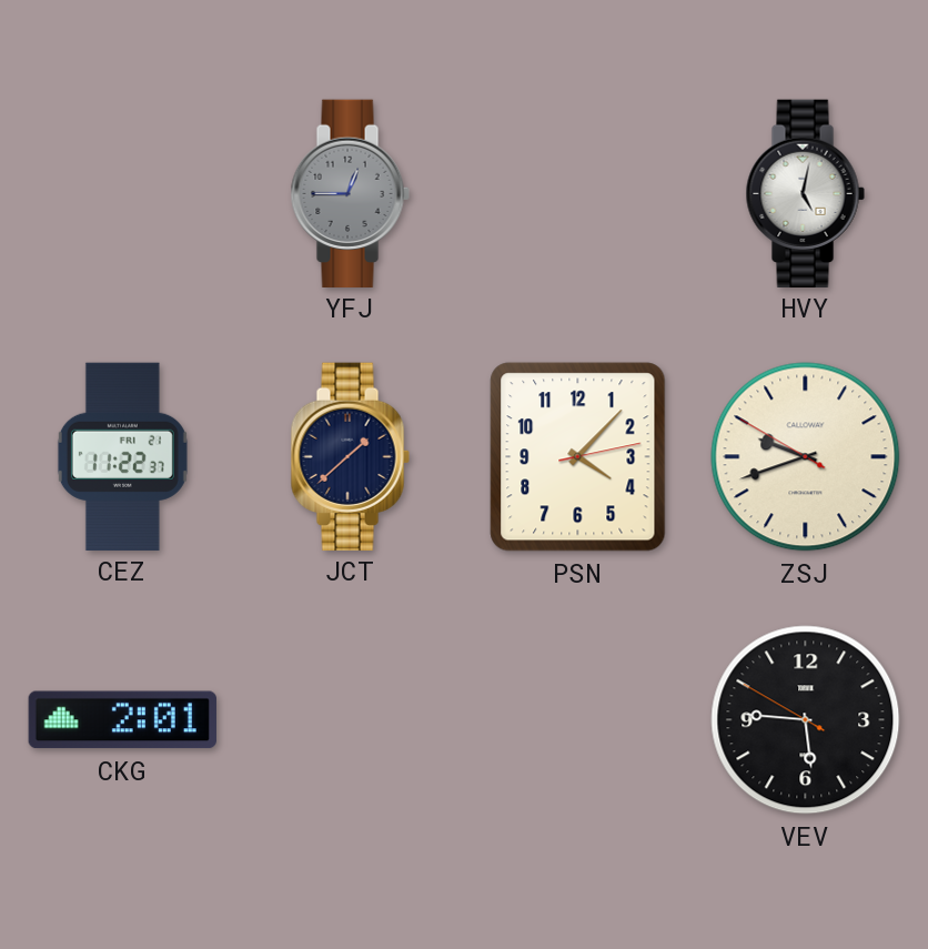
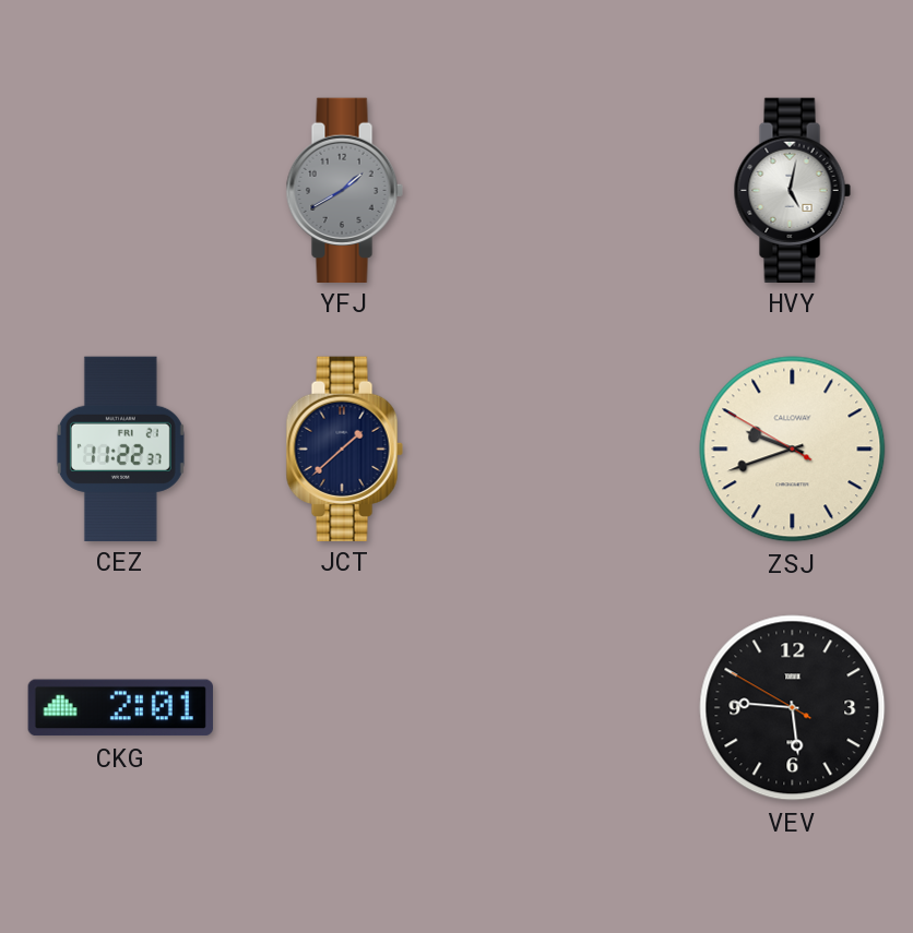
YFJ: 12:45 -> 1:40 (344, 190)
PSN: 4:07 -> none (578, 457)
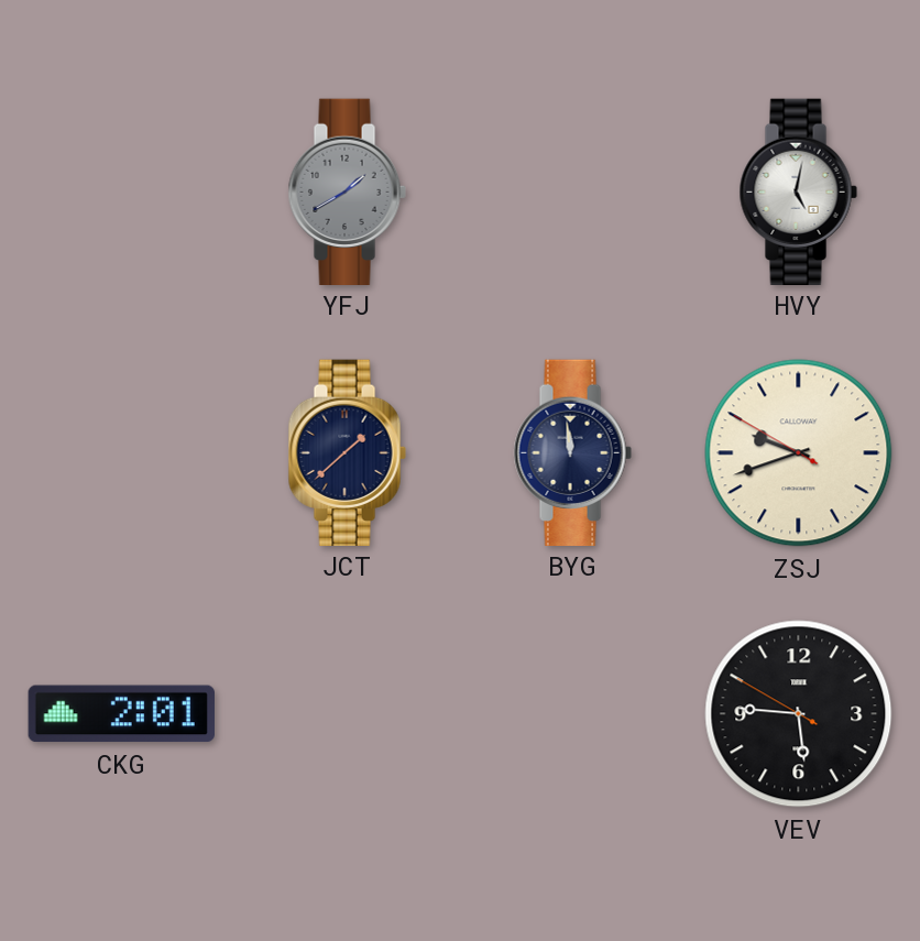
CEZ: 11:22 -> none (120, 448)
BYG: none -> 11:59 (572, 452)
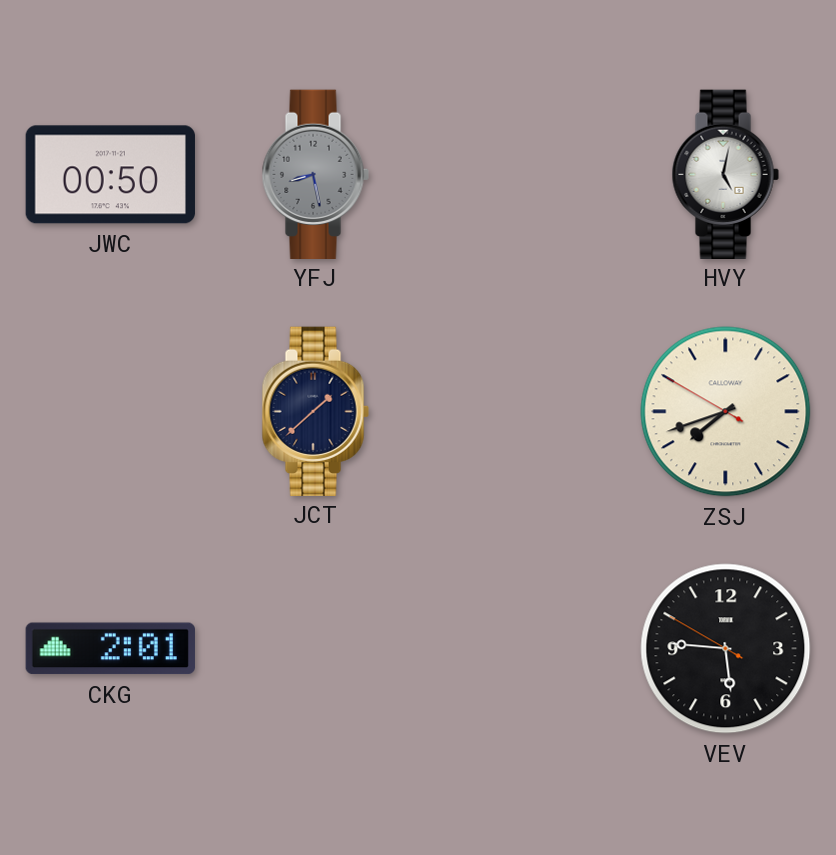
JWC: none -> 00:50 (110, 175)
YFJ: 1:40 -> 8:28 (315, 174)
BYG: 11:59 -> none (572, 452)
ZSJ: 9:41 -> 7:41 (726, 412)
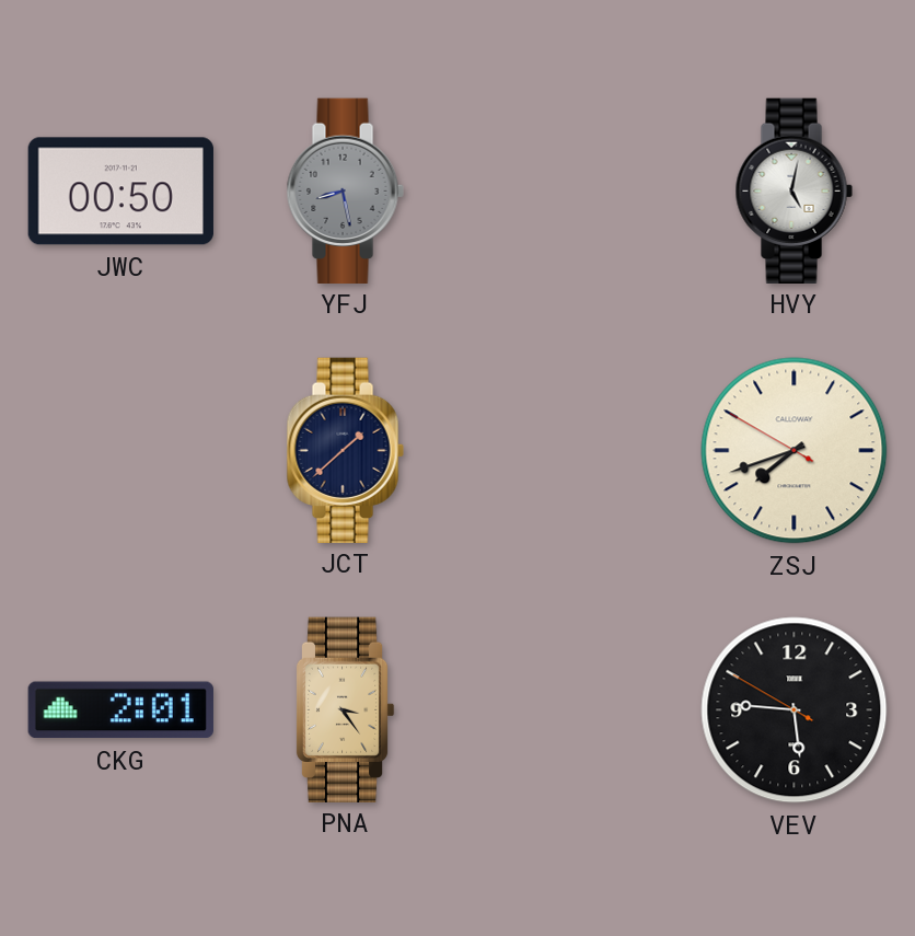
PNA: none -> 3:24 (345, 709)
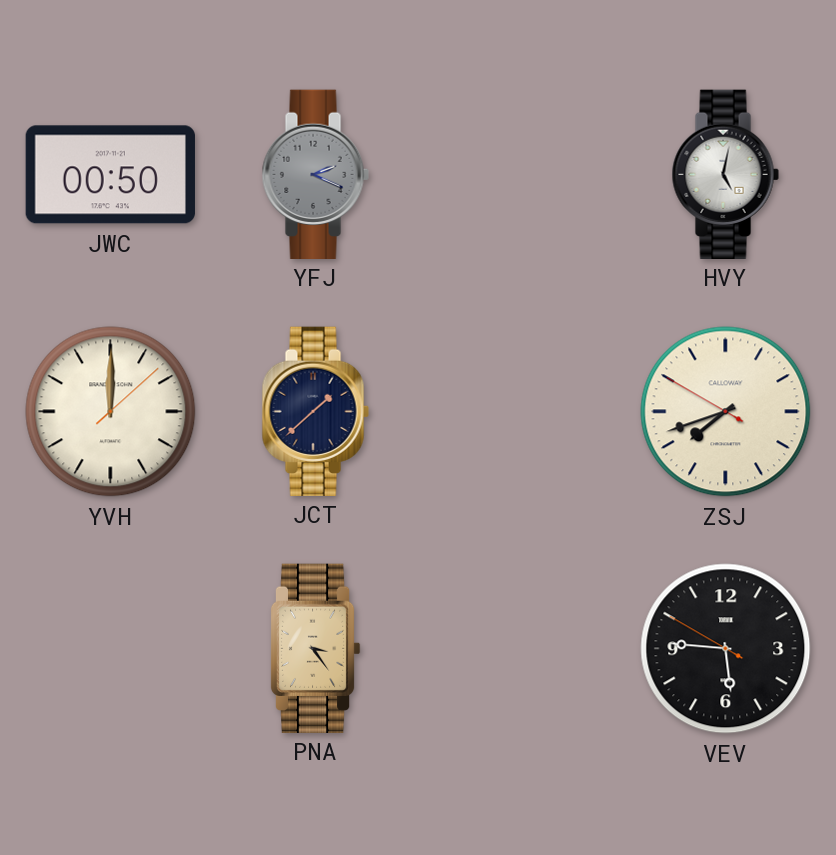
YFJ: 8:28 -> 2:19 (315, 174)
YVH: none -> 12:00 (111, 412)
CKG: 2:01 -> none (120, 710)
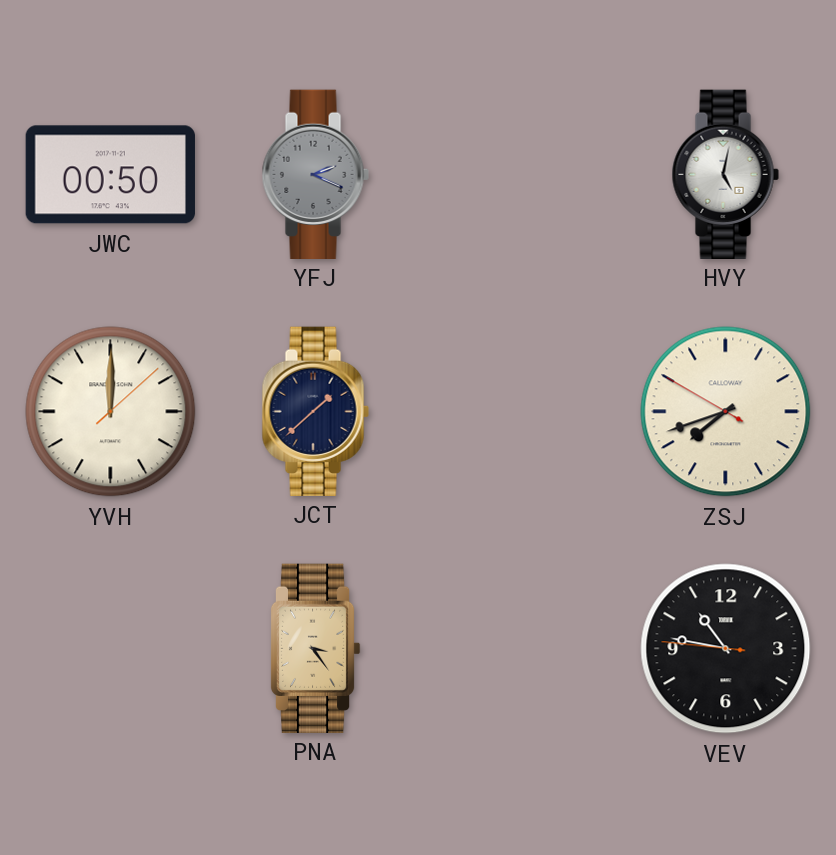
VEV: 5:45 -> 10:46 (726, 649)
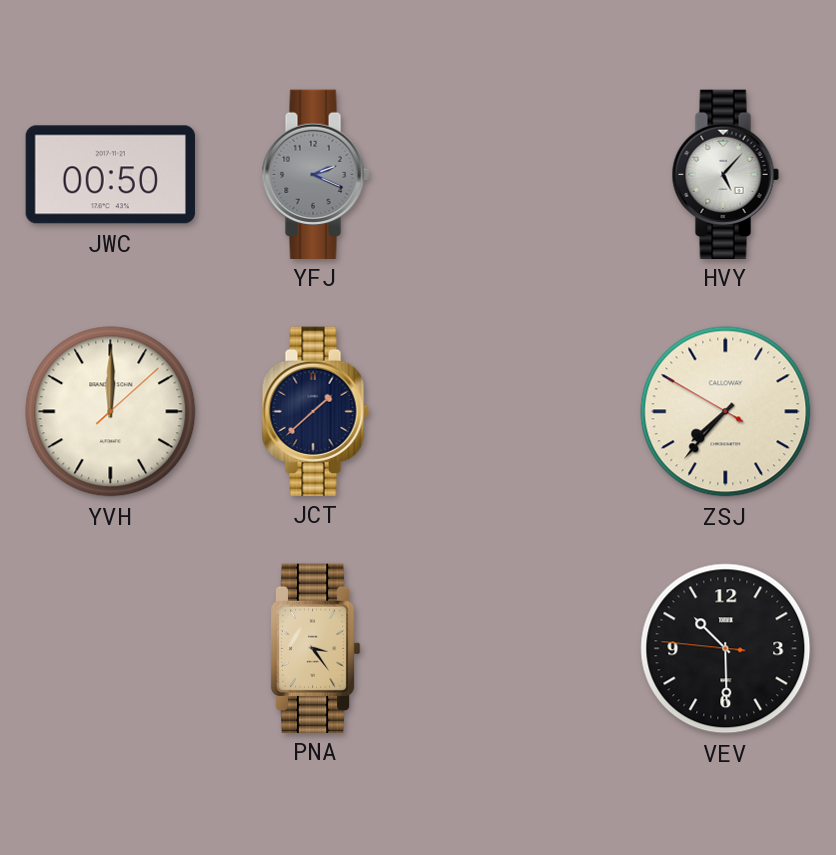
HVY: 5:02 -> 5:07 (725, 174)
ZSJ: 7:41 -> 7:36 (726, 412)
VEV: 10:46 -> 10:29 (726, 649)
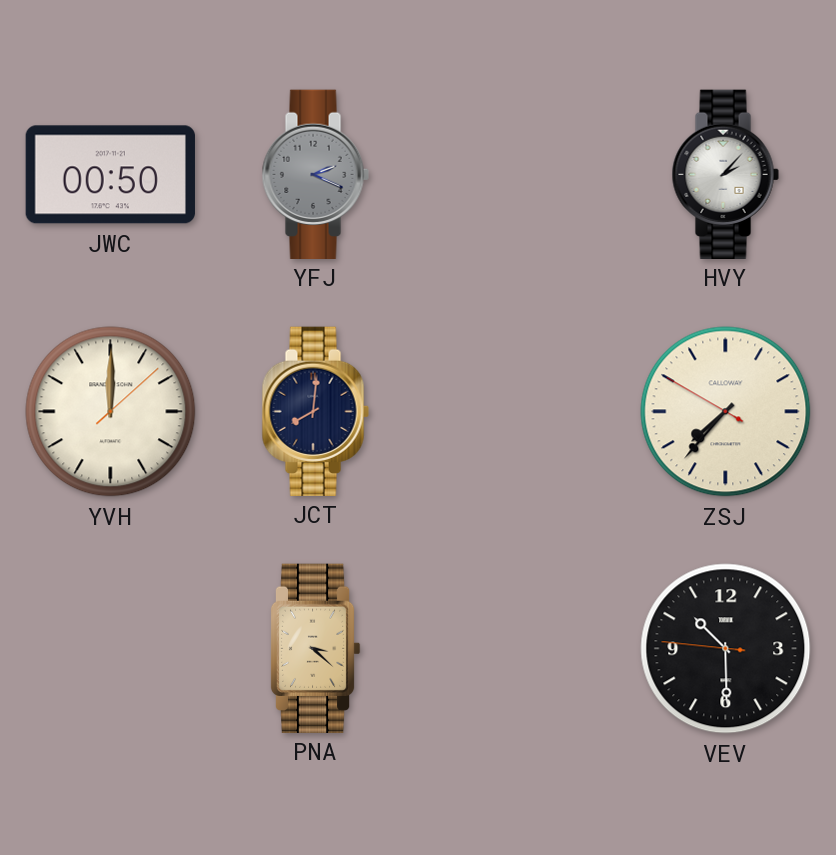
HVY: 5:07 -> 2:07 (725, 174)
JCT: 1:38 -> 8:01 (315, 411)
PNA: 3:24 -> 3:22 (315, 648)
